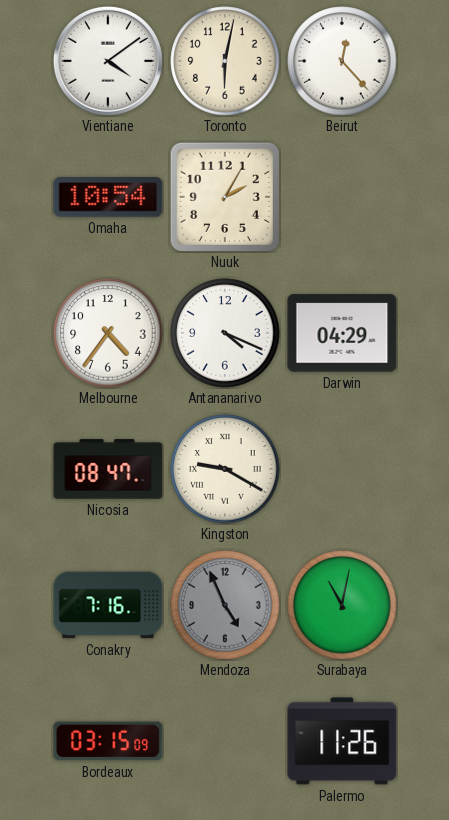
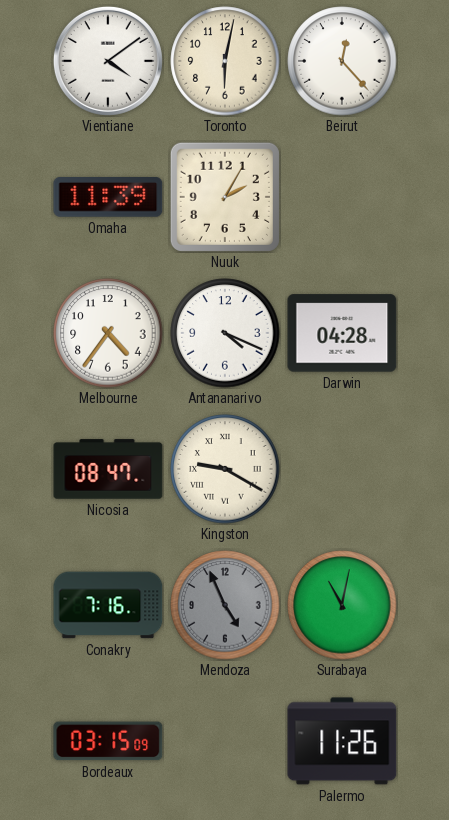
Omaha: 10:54 -> 11:39 (108, 198)
Darwin: 04:29 -> 04:28 (342, 333)
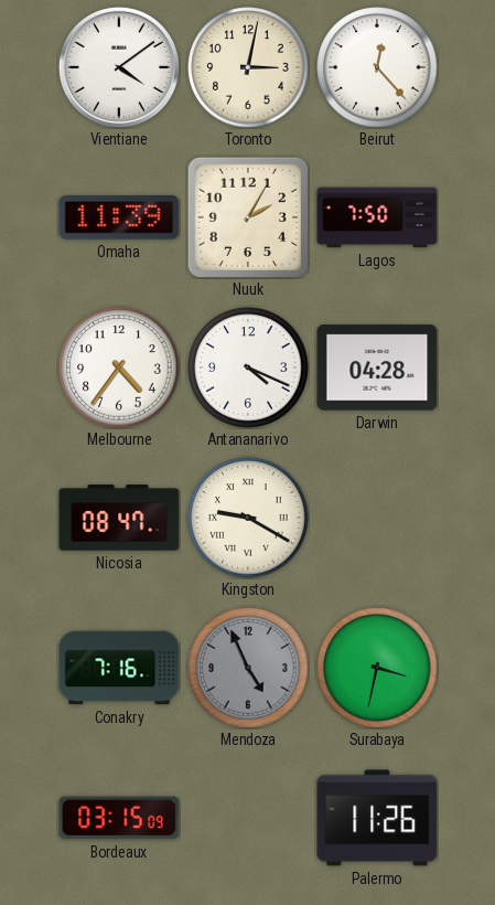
Toronto: 6:02 -> 3:02 (248, 67)
Lagos: none -> 7:50 (377, 217)
Surabaya: 11:02 -> 3:32 (377, 668)
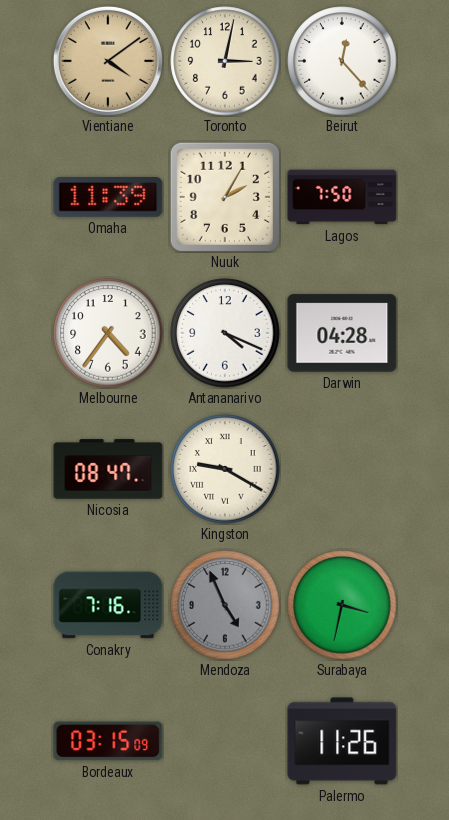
Vientiane dial: white -> champagne (108, 61)
